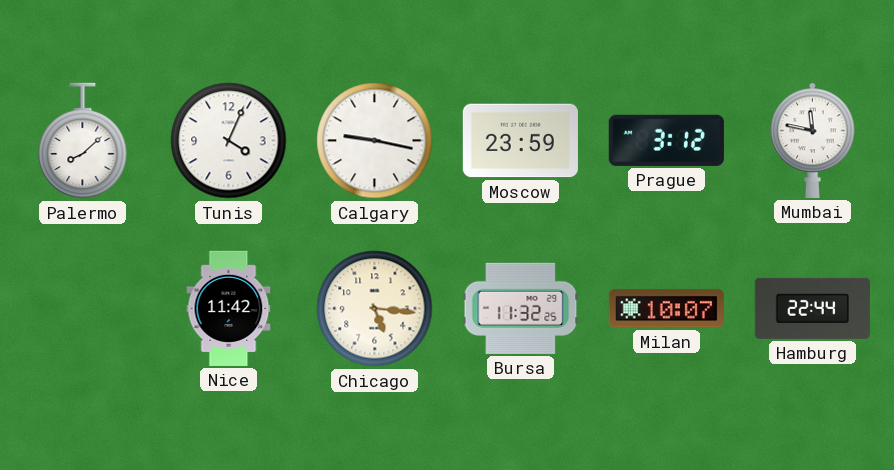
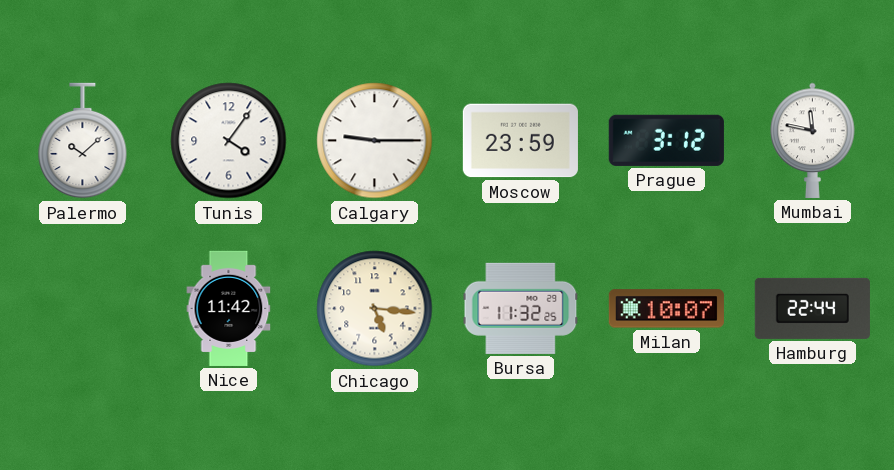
Palermo: 8:08 -> 10:08 (83, 141)
Tunis: 4:04 -> 4:06 (229, 141)
Calgary: 9:17 -> 9:15 (375, 141)
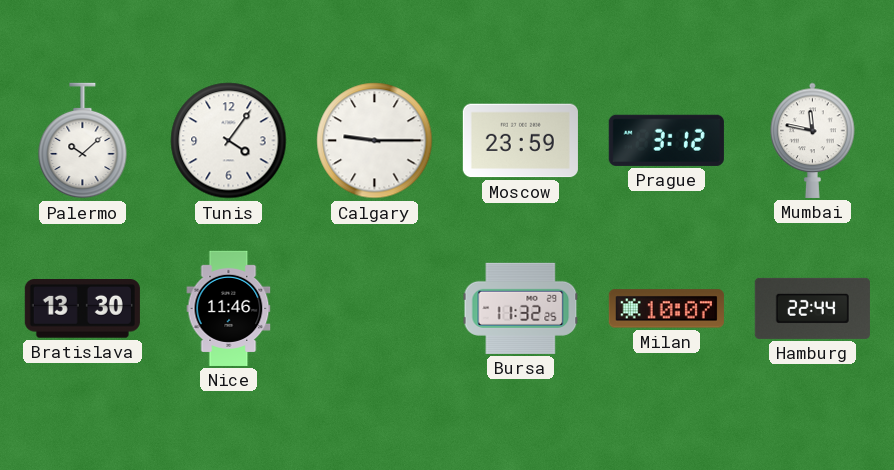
Bratislava: none -> 13:30 (82, 309)
Nice: 11:42 -> 11:46 (229, 308)
Chicago: 5:16 -> none (375, 309)
